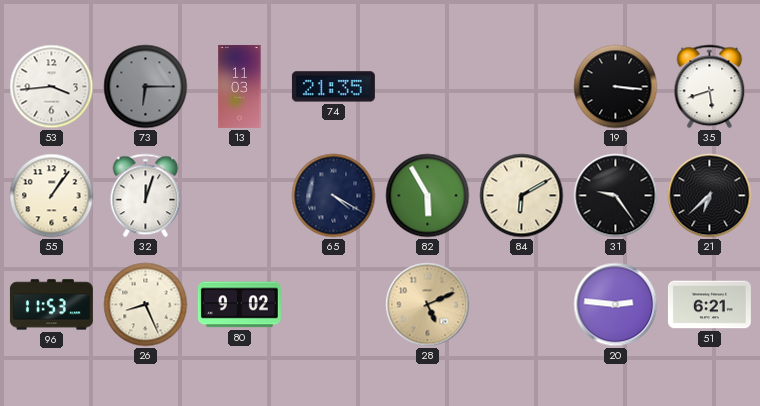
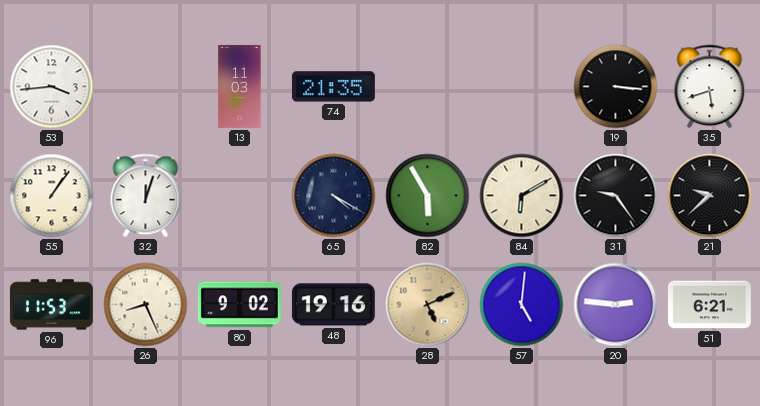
73: 6:15 -> none (146, 87)
21: 6:38 -> 9:38 (710, 196)
48: none -> 19:16 (333, 305)
57: none -> 5:01 (522, 305)
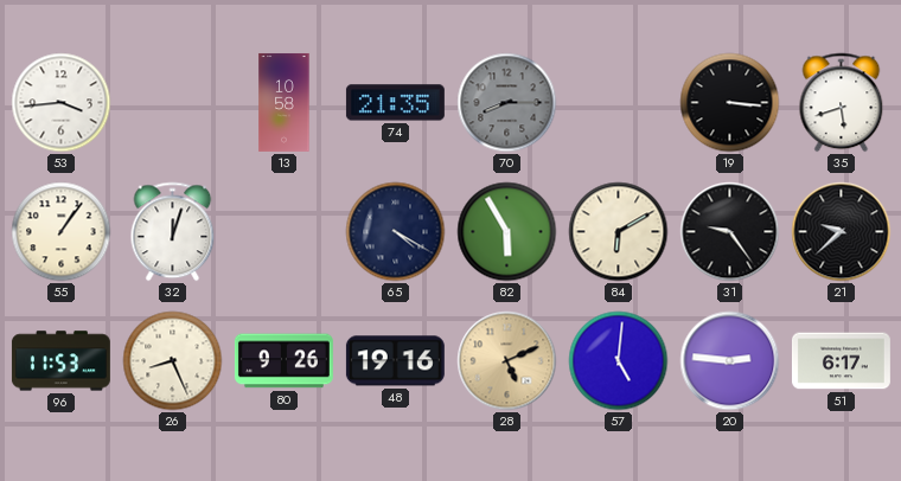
13: 11:03 -> 10:58 (285, 102)
70: none -> 8:15 (507, 103)
80: 9:02 -> 9:26 (283, 361)
51: 6:21 -> 6:17 (841, 361)
